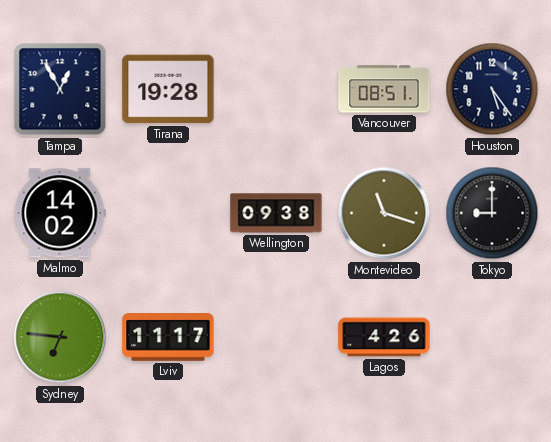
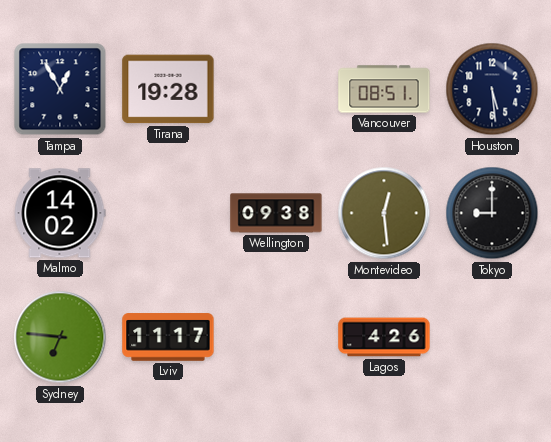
Houston: 5:24 -> 5:29 (492, 89)
Montevideo: 11:18 -> 12:29 (384, 213)
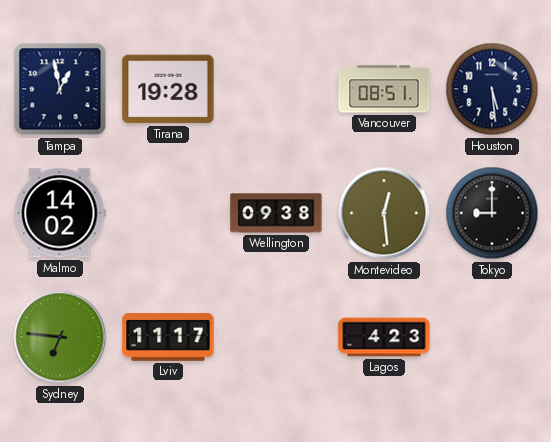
Tampa: 12:55 -> 12:58 (60, 89)
Lagos: 4:26 -> 4:23 (384, 337)
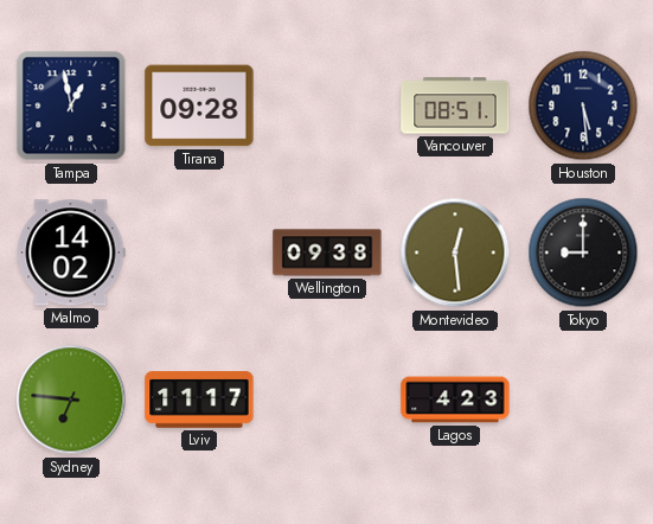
Tirana: 19:28 -> 09:28 (199, 106)
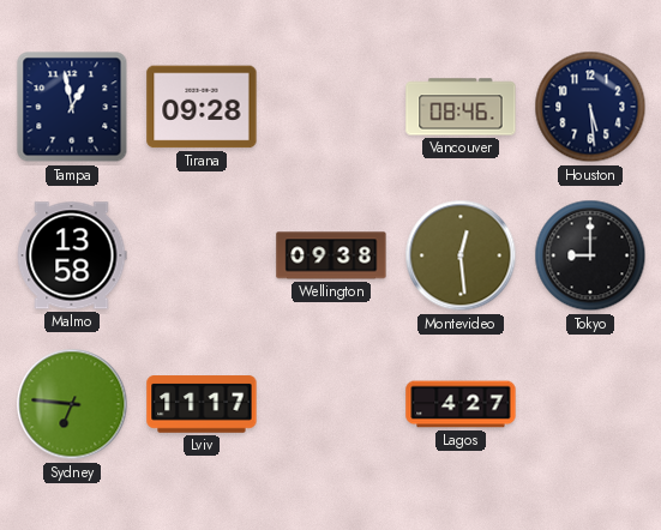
Vancouver: 08:51 -> 08:46 (461, 107)
Malmo: 14:02 -> 13:58 (72, 255)
Lagos: 4:23 -> 4:27 (461, 404)
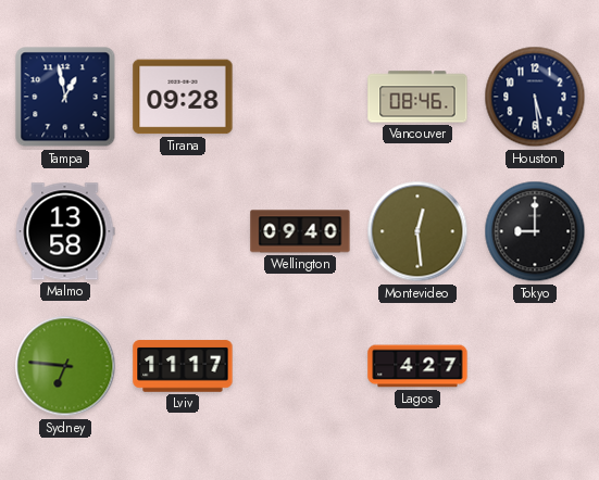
Wellington: 09:38 -> 09:40 (300, 231)
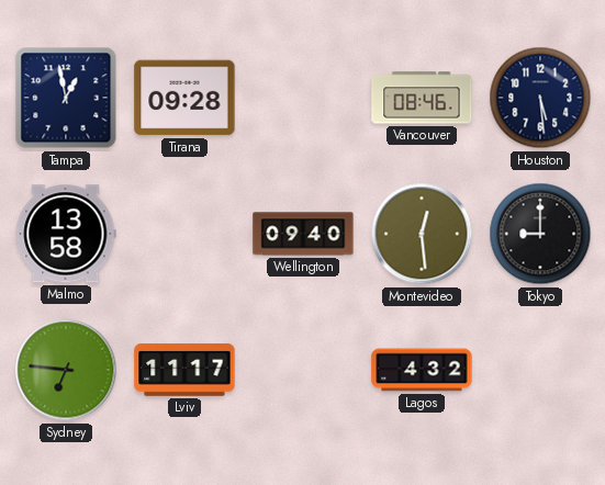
Lagos: 4:27 -> 4:32 (422, 370)
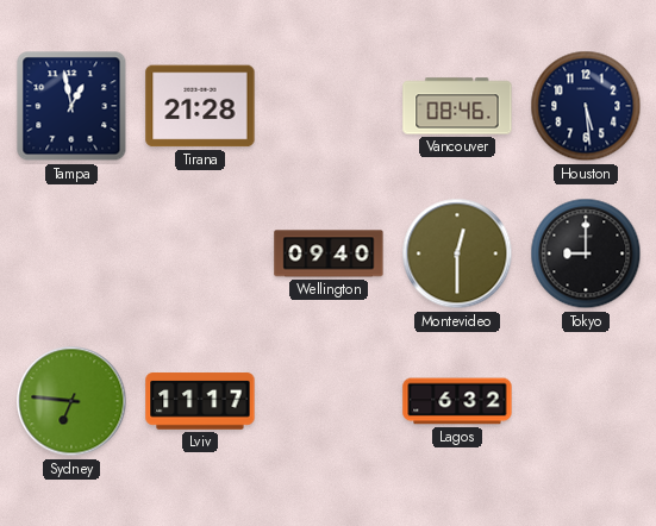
Tirana: 09:28 -> 21:28 (200, 106)
Malmo: 13:58 -> none (66, 234)
Montevideo: 12:29 -> 12:30 (457, 253)
Lagos: 4:32 -> 6:32 (457, 401)
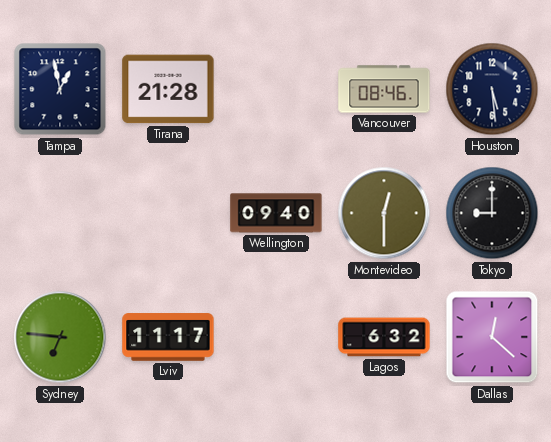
Dallas: none -> 12:22 (492, 337)
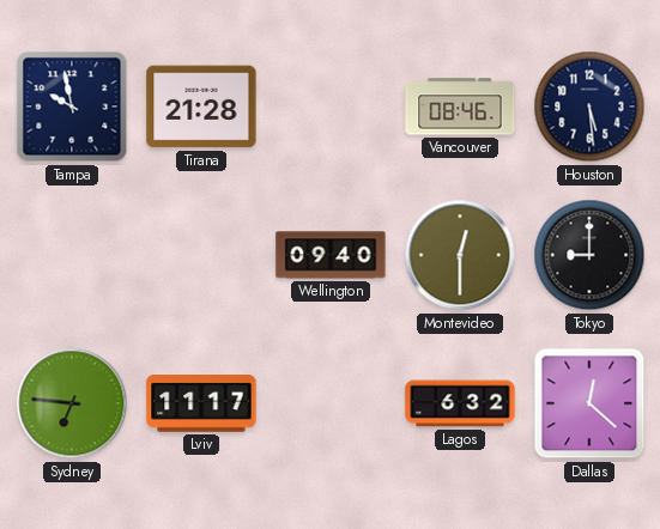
Tampa: 12:58 -> 9:58 (72, 107)
